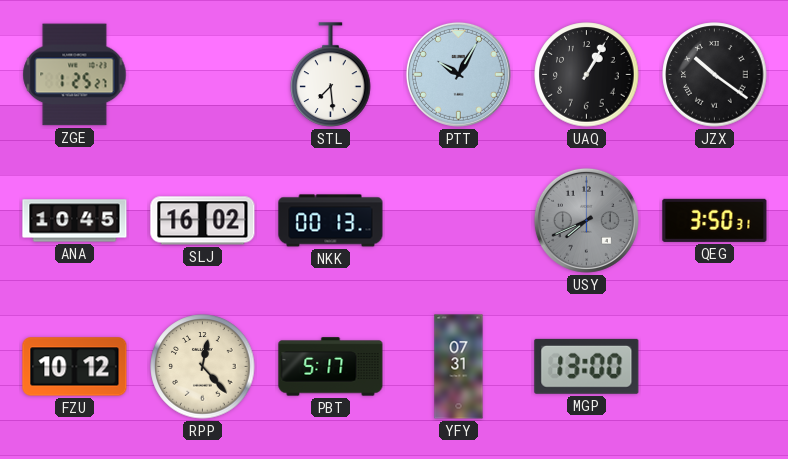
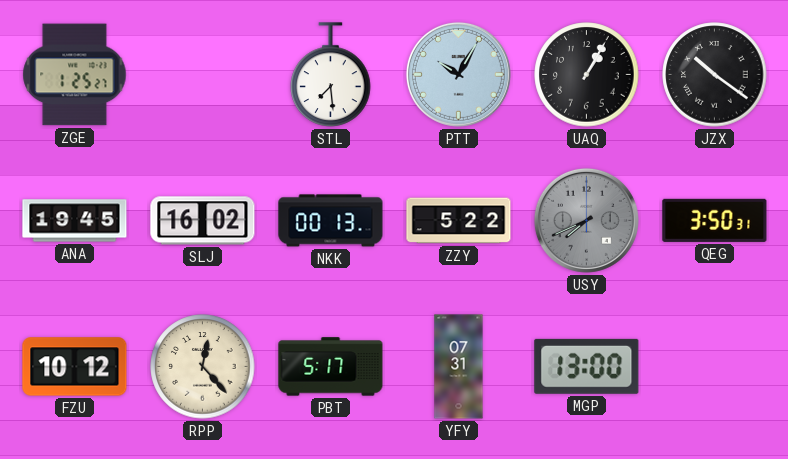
ANA: 10:45 -> 19:45 (75, 221)
ZZY: none -> 5:22 (459, 221)
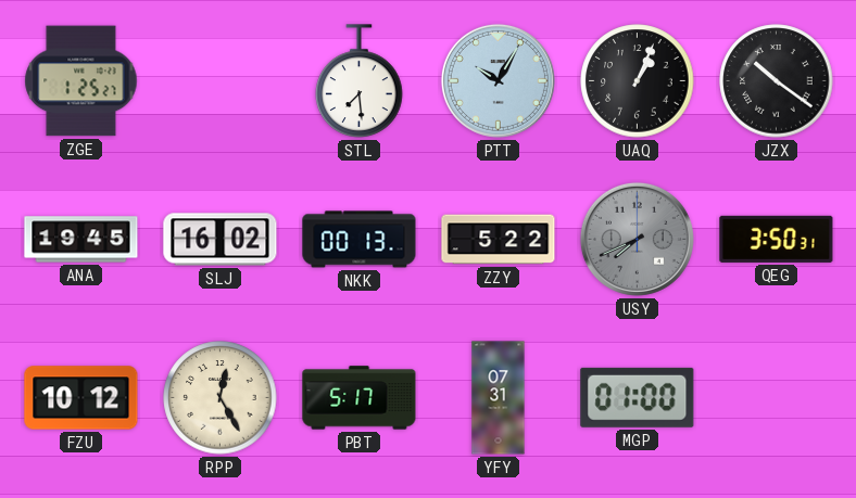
UAQ: 1:05 -> 1:04 (638, 81)
RPP: 12:23 -> 12:25 (221, 398)
MGP: 13:00 -> 01:00 (638, 397)
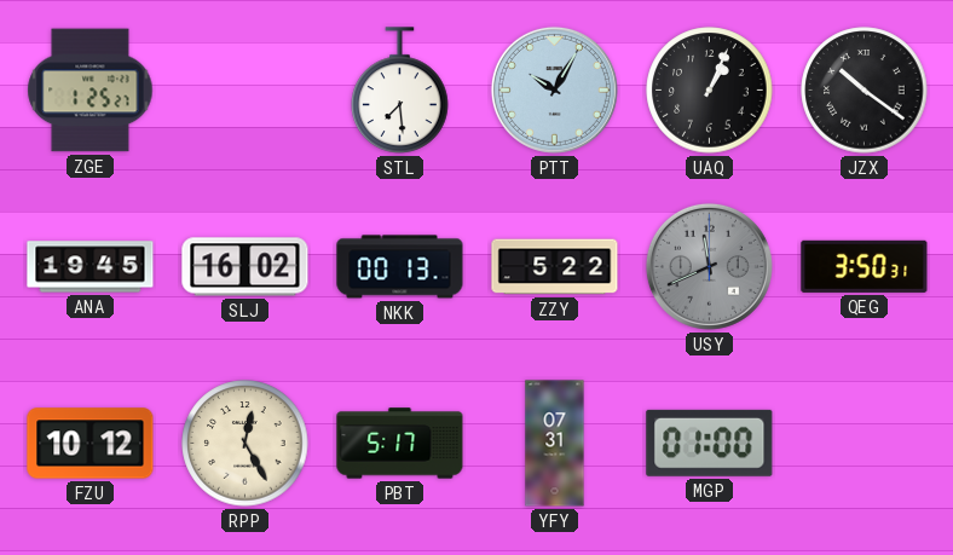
USY: 7:41 -> 11:41 (709, 266)
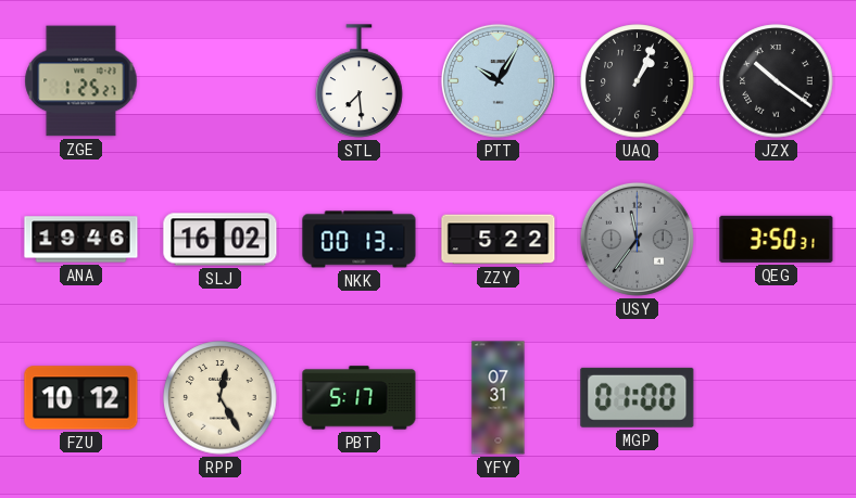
ANA: 19:45 -> 19:46 (81, 240)
USY: 11:41 -> 11:36 (637, 239)
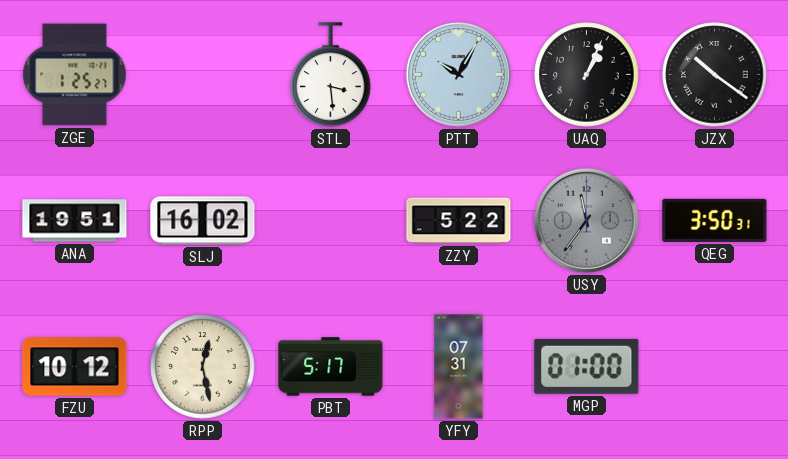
STL: 7:29 -> 3:29 (331, 75)
ANA: 19:46 -> 19:51 (75, 221)
NKK: 00:13 -> none (360, 240)
RPP: 12:25 -> 12:28 (203, 367)
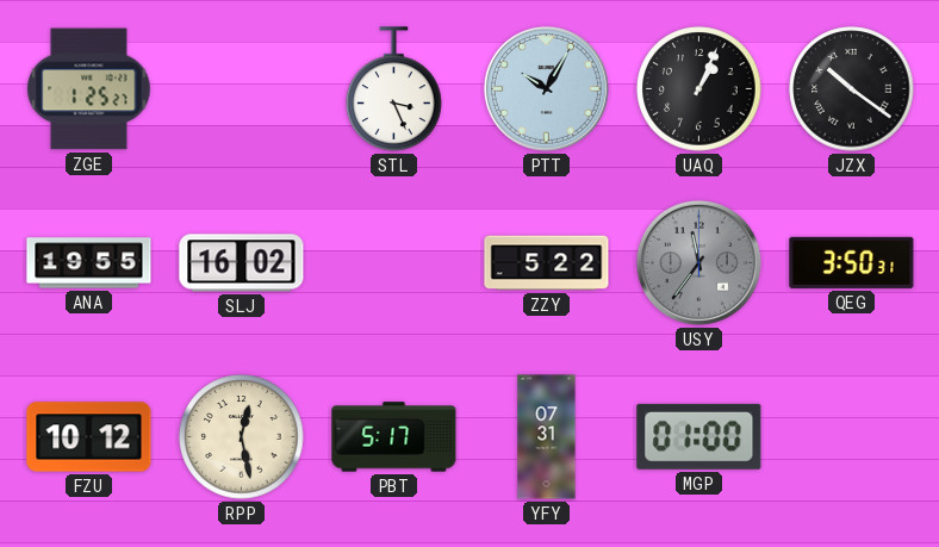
STL: 3:29 -> 3:26 (394, 89)
ANA: 19:51 -> 19:55 (89, 263)
